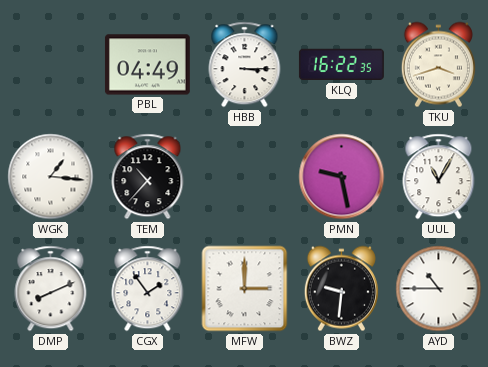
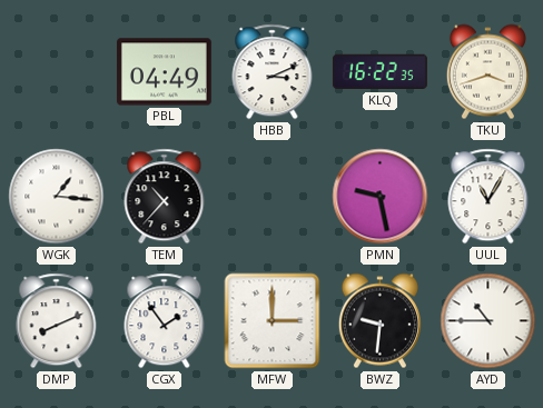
HBB: 3:15 -> 3:11 (273, 72)
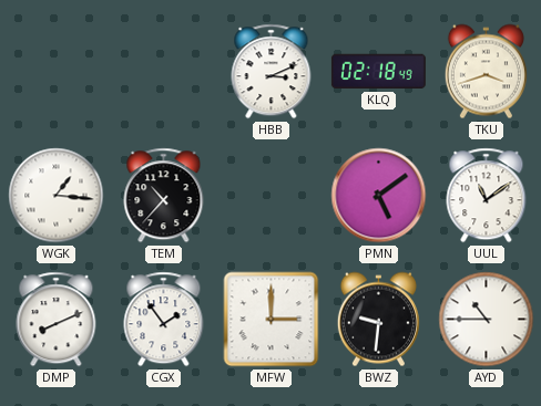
PBL: 04:49 -> none (164, 72)
KLQ: 16:22 -> 02:18 (378, 72)
PMN: 9:28 -> 5:09 (379, 196)
UUL: 11:05 -> 11:09 (487, 196)
